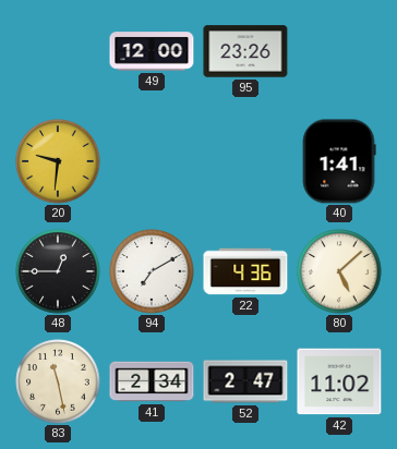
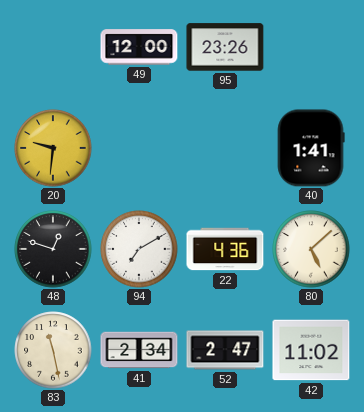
48: 12:45 -> 12:48 (53, 249)
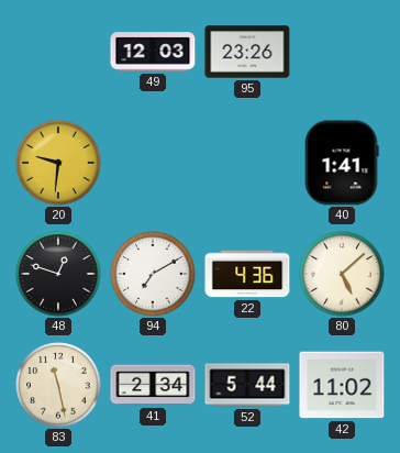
49: 12:00 -> 12:03 (153, 52)
52: 2:47 -> 5:44 (247, 385)
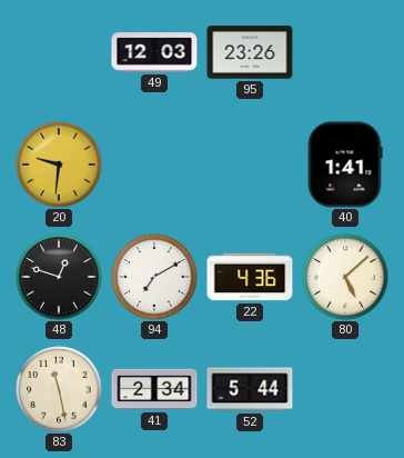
42: 11:02 -> none (342, 385)
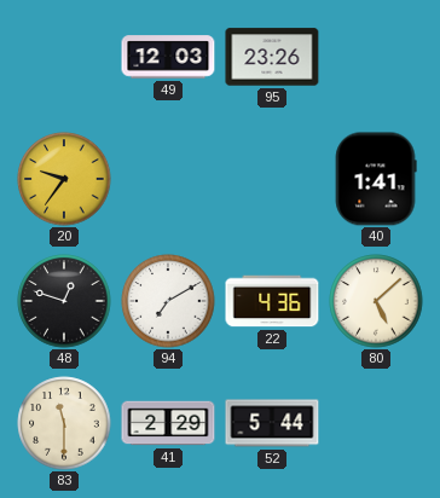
20: 9:31 -> 9:36 (64, 179)
83: 11:28 -> 11:30 (64, 423)
41: 2:34 -> 2:29 (168, 423)
